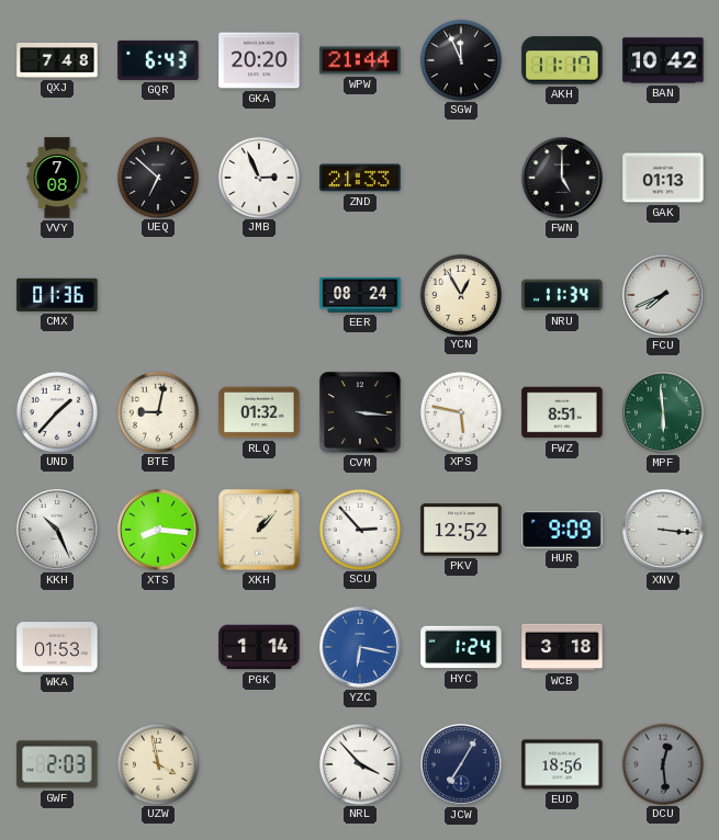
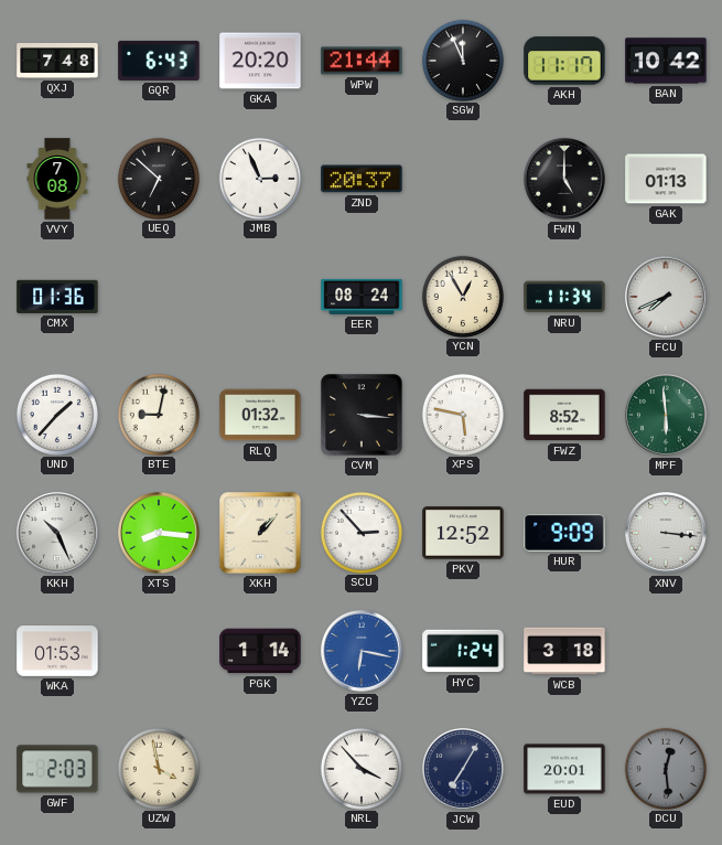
ZND: 21:33 -> 20:37 (362, 179)
FWZ: 8:51 -> 8:52 (564, 415)
EUD: 18:56 -> 20:01 (564, 769)
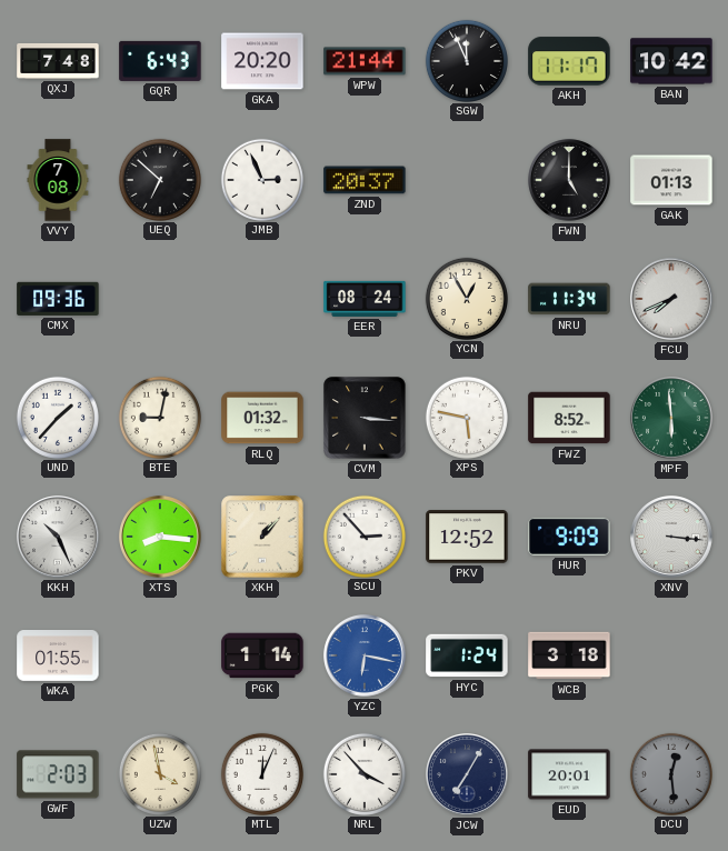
CMX: 01:36 -> 09:36 (58, 299)
WKA: 01:53 -> 01:55 (58, 657)
MTL: none -> 12:04 (261, 773)
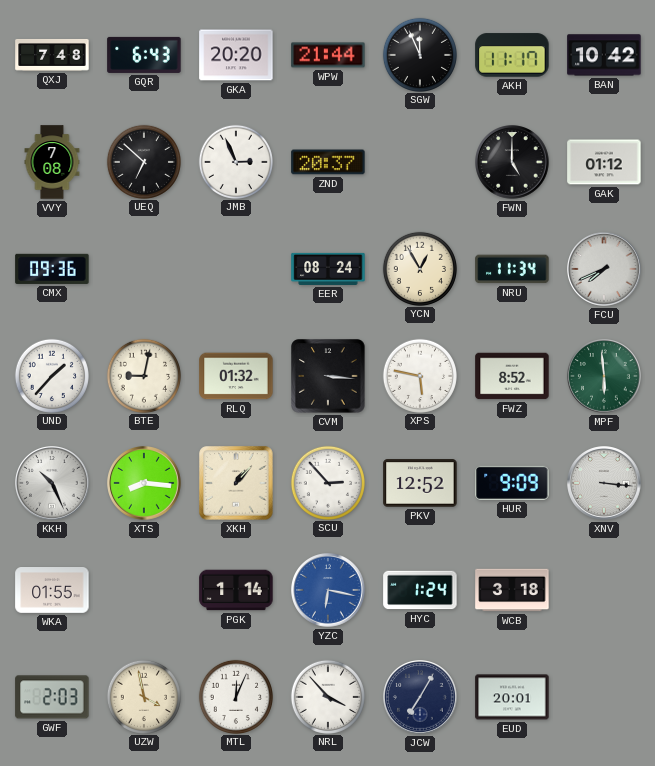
GAK: 01:13 -> 01:12 (604, 162)
DCU: 12:29 -> none (670, 773)
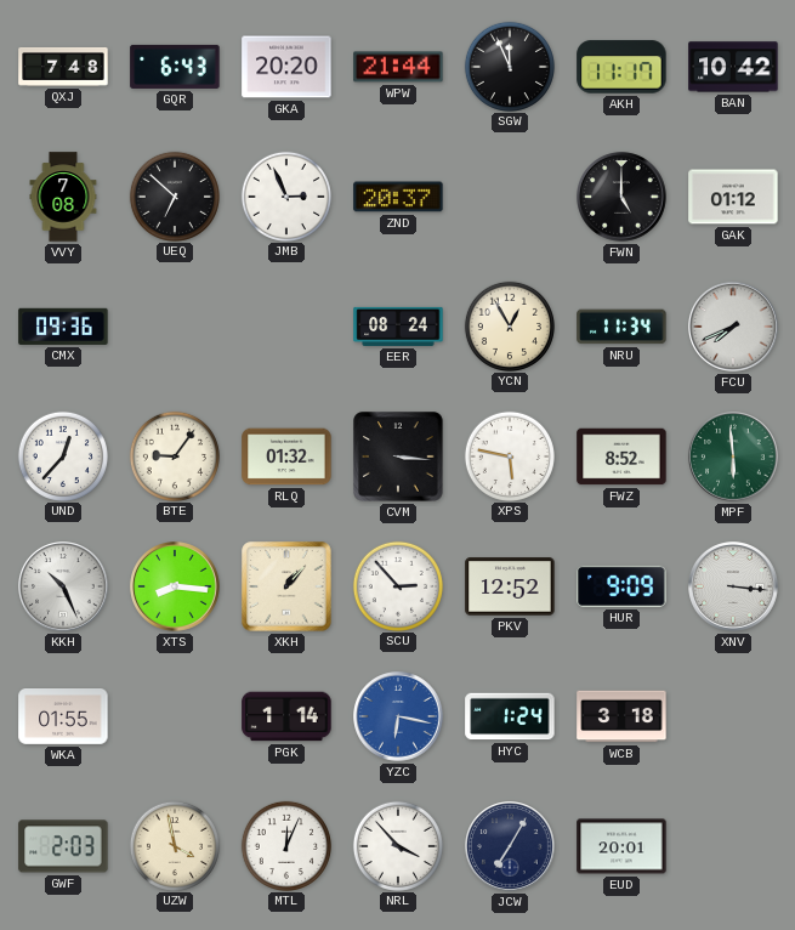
UND: 1:37 -> 12:37 (62, 455)
BTE: 9:02 -> 9:06 (174, 455)
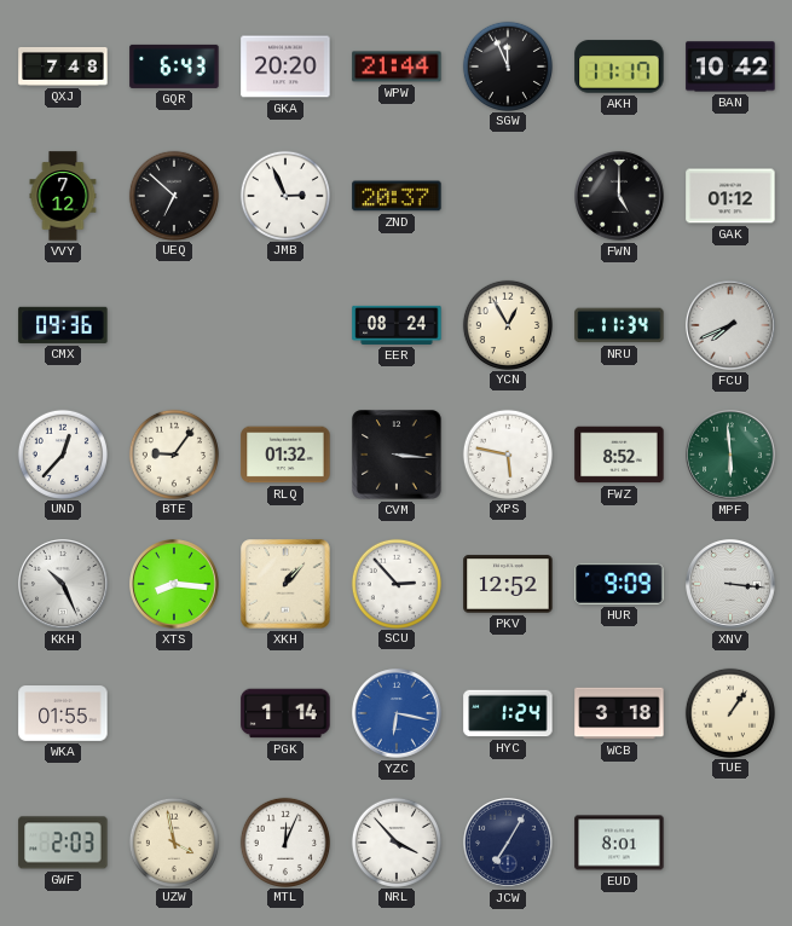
VVY: 7:08 -> 7:12 (63, 196)
TUE: none -> 1:06 (729, 712)
EUD: 20:01 -> 8:01 (619, 843)
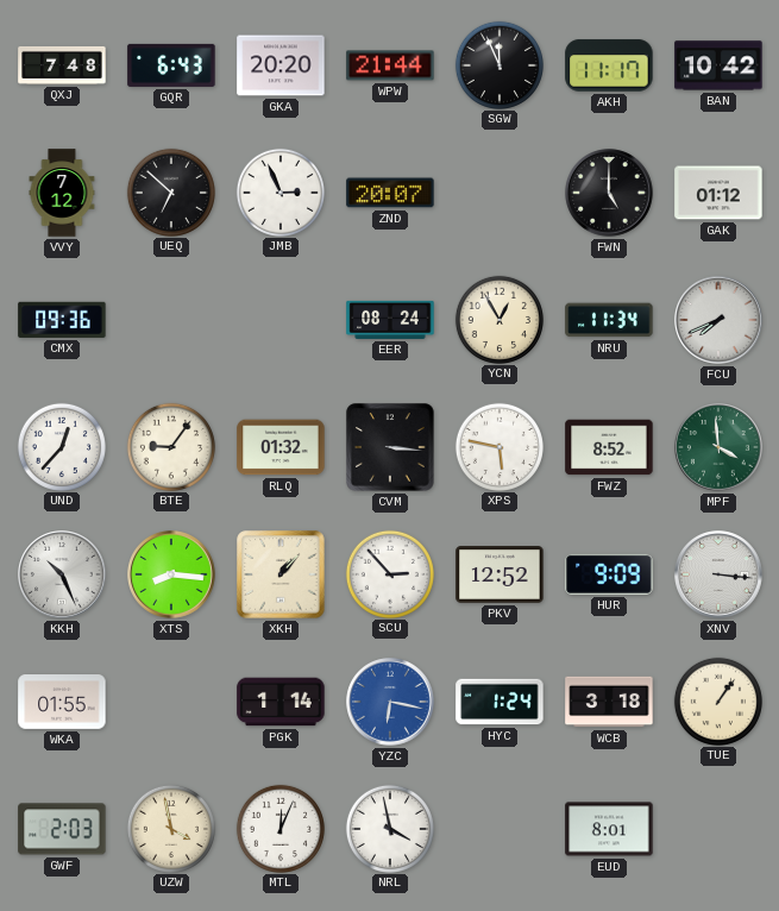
ZND: 20:37 -> 20:07 (390, 193)
MPF: 5:59 -> 3:59 (718, 447)
NRL: 3:53 -> 3:58 (389, 828)
JCW: 7:05 -> none (508, 843)
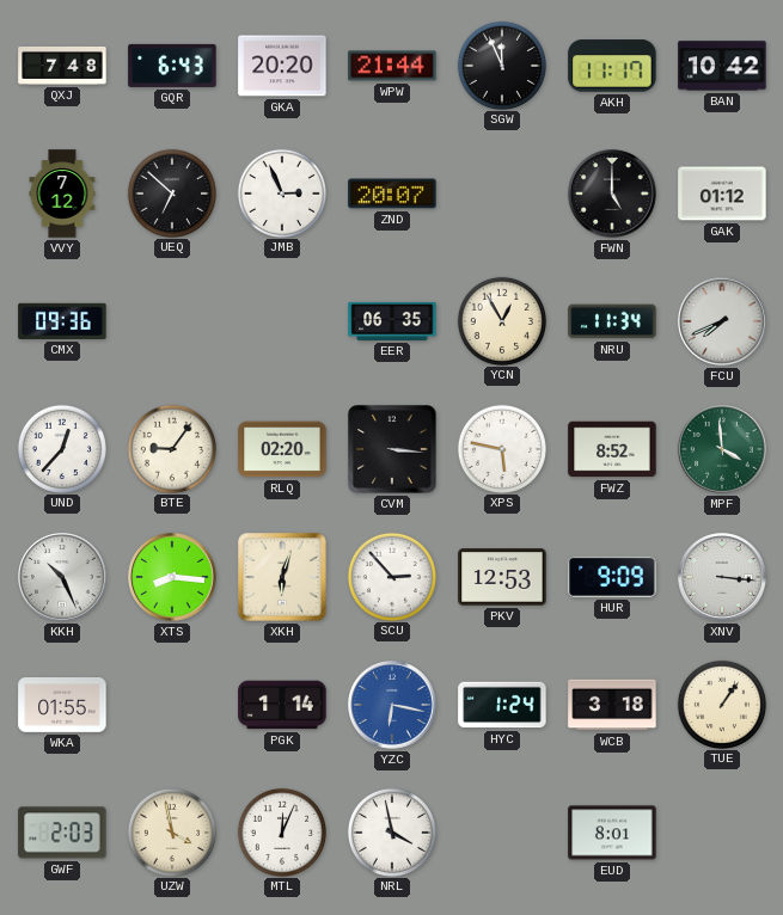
EER: 08:24 -> 06:35 (392, 321)
RLQ: 01:32 -> 02:20 (282, 449)
XKH: 1:07 -> 6:03 (282, 577)
PKV: 12:52 -> 12:53 (502, 577)
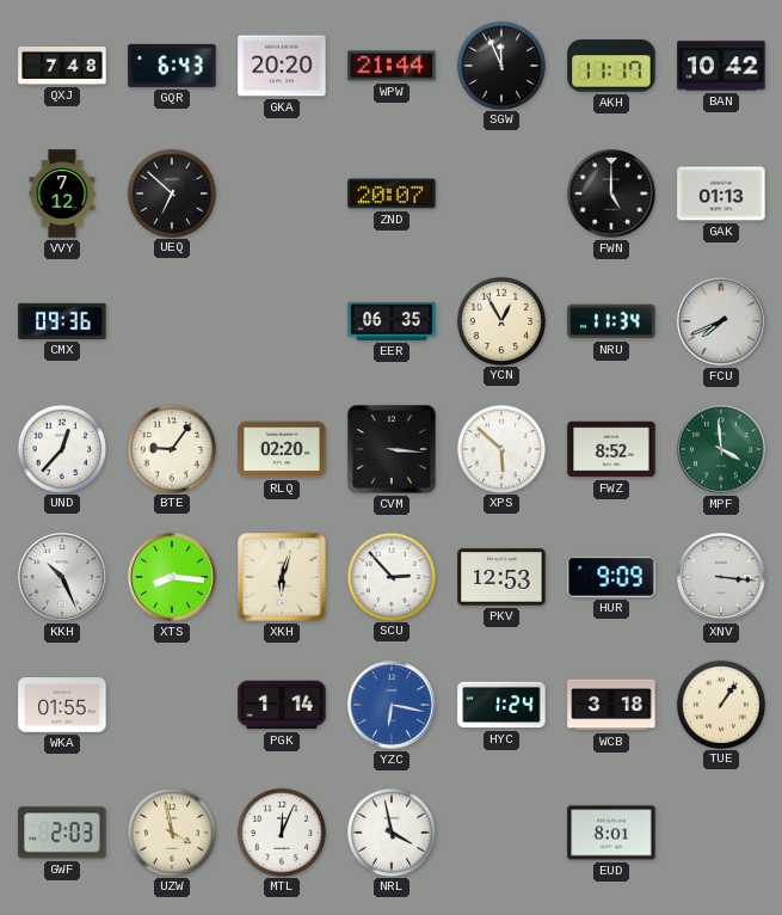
JMB: 2:56 -> none (281, 192)
GAK: 01:12 -> 01:13 (721, 194)
XPS: 5:47 -> 5:52 (500, 448)
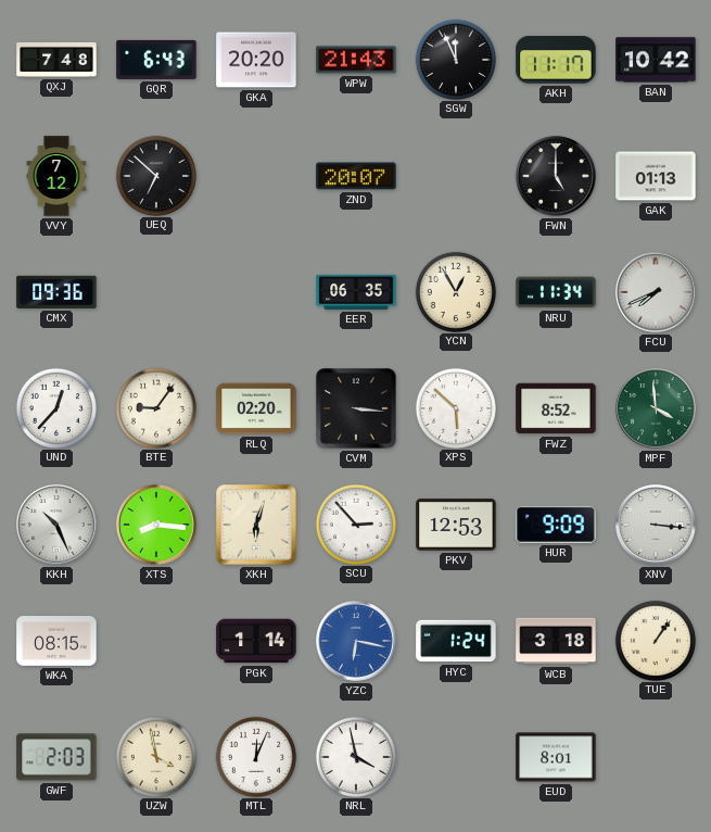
WPW: 21:44 -> 21:43 (356, 60)
WKA: 01:55 -> 08:15 (56, 642)
